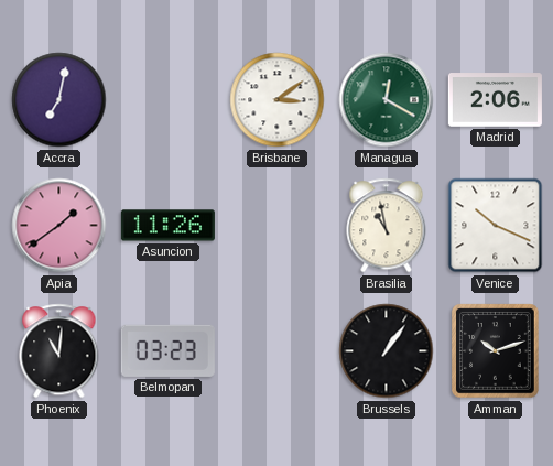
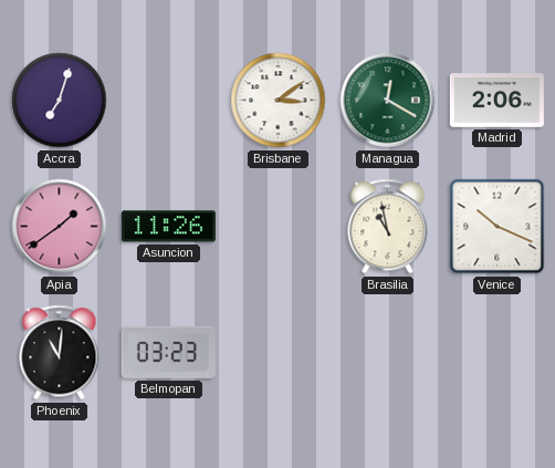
Accra: 7:02 -> 7:03 (60, 101)
Brussels: 1:06 -> none (387, 351)
Amman: 10:12 -> none (496, 351)
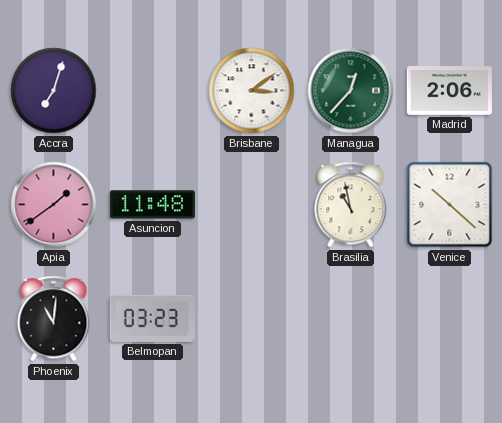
Managua: 12:20 -> 12:37 (351, 91)
Asuncion: 11:26 -> 11:48 (152, 205)
Venice: 10:19 -> 10:22 (450, 205)
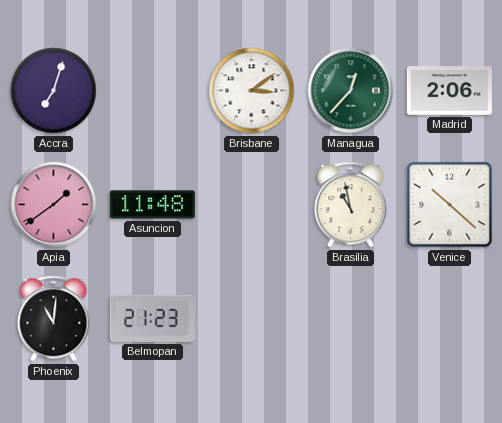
Belmopan: 03:23 -> 21:23 (152, 318)
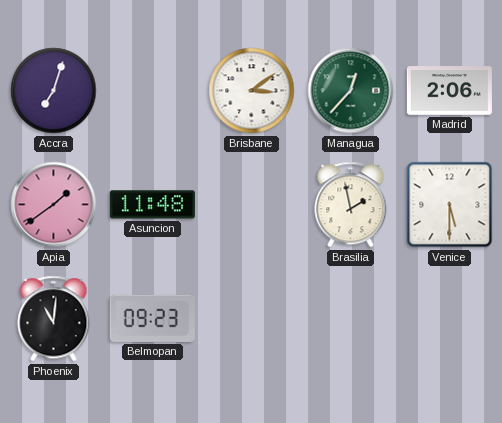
Brasilia: 10:58 -> 1:58 (351, 205)
Venice: 10:22 -> 5:30 (450, 205)
Belmopan: 21:23 -> 09:23 (152, 318)
